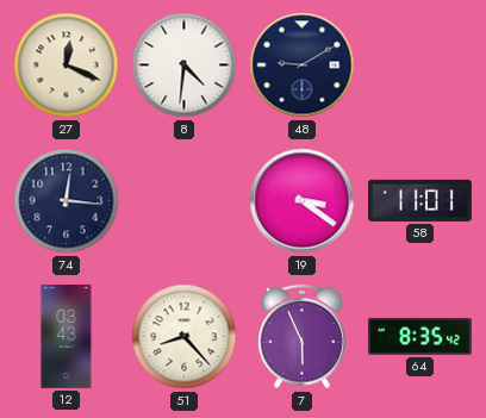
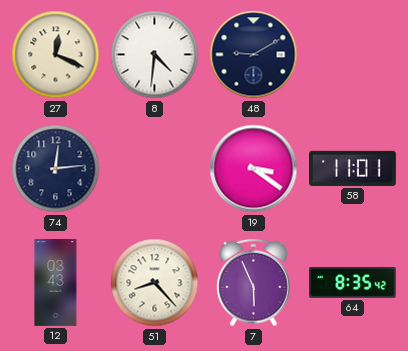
74: 12:16 -> 12:14 (56, 169)
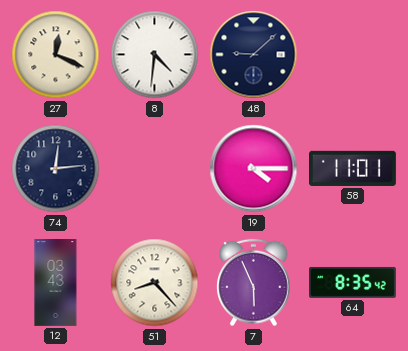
48: 9:10 -> 9:08 (254, 55)
19: 3:21 -> 4:15 (254, 169)
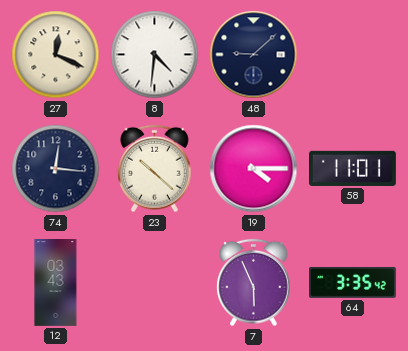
74: 12:14 -> 12:16 (56, 169)
23: none -> 10:22 (155, 169)
51: 8:23 -> none (155, 283)
64: 8:35 -> 3:35 (353, 282)
